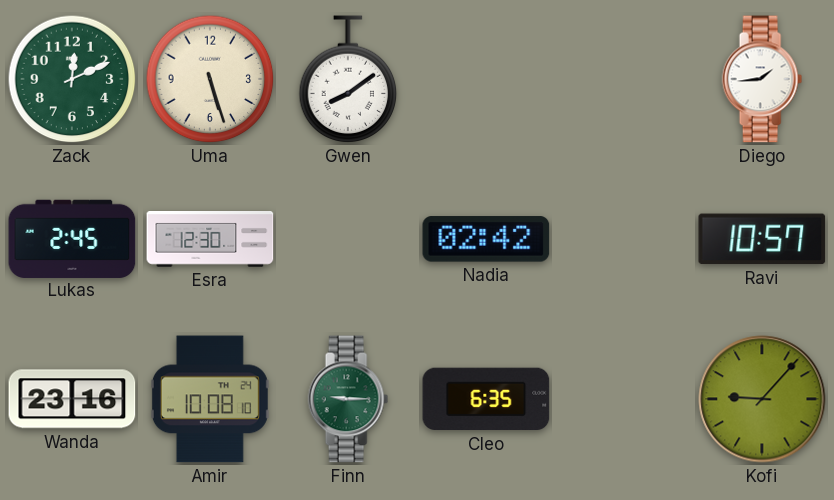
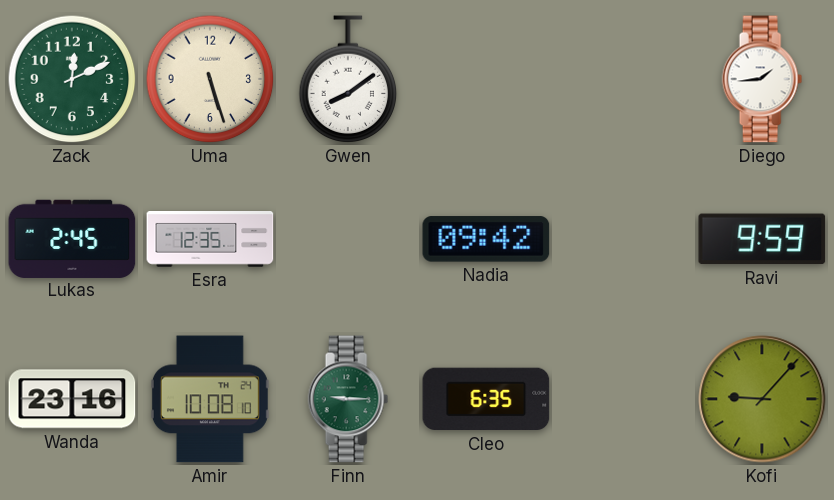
Esra: 12:30 -> 12:35 (210, 240)
Nadia: 02:42 -> 09:42 (486, 239)
Ravi: 10:57 -> 9:59 (762, 239)
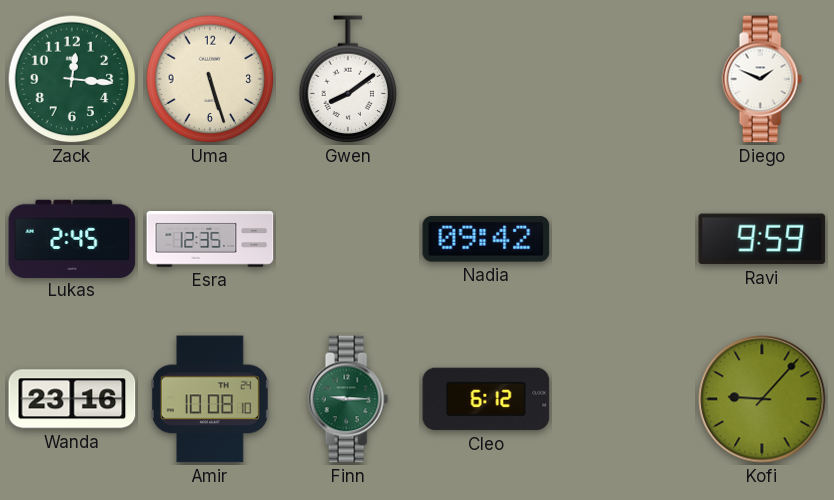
Zack: 12:11 -> 12:16 (72, 79)
Diego: 1:44 -> 1:49 (762, 79)
Cleo: 6:35 -> 6:12 (486, 399)
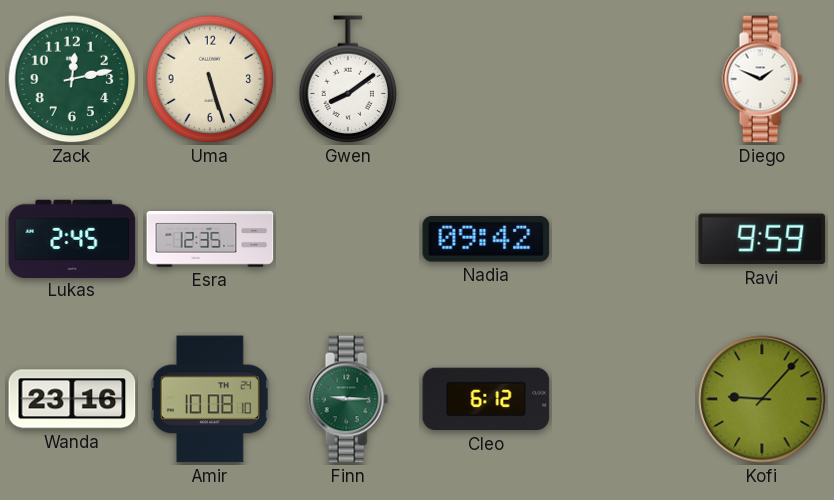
Zack: 12:16 -> 12:13 (72, 79)
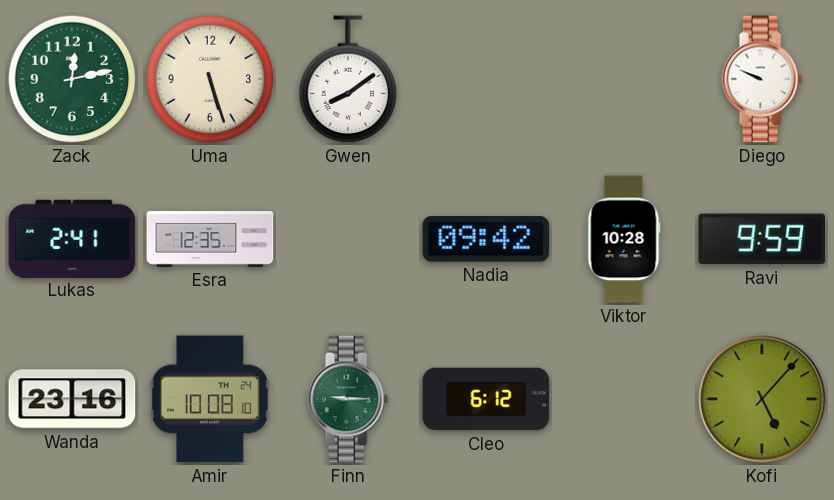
Diego: 1:49 -> 9:49 (762, 79)
Lukas: 2:45 -> 2:41 (72, 238)
Viktor: none -> 10:28 (624, 239)
Kofi: 9:07 -> 5:07 (762, 399)
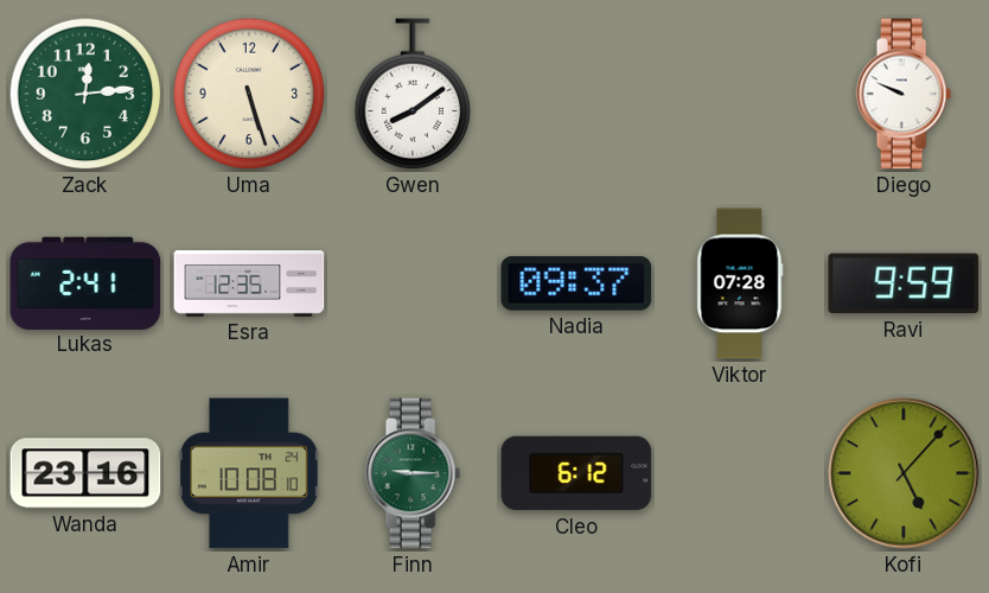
Zack: 12:13 -> 12:14 (85, 94)
Nadia: 09:42 -> 09:37 (576, 283)
Viktor: 10:28 -> 07:28 (740, 283)
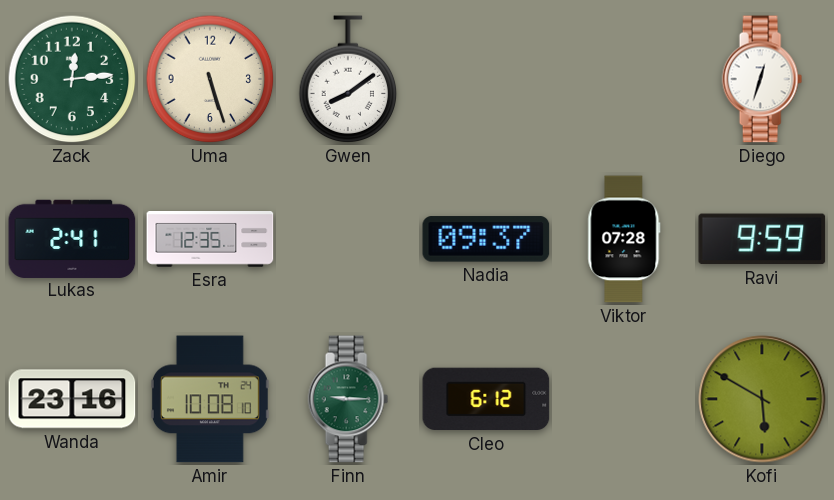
Diego: 9:49 -> 12:33 (762, 79)
Kofi: 5:07 -> 5:50 (762, 399)
